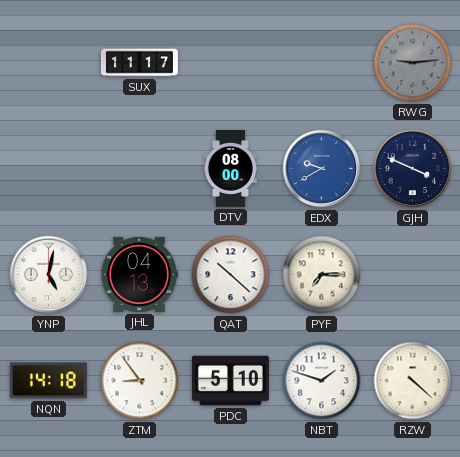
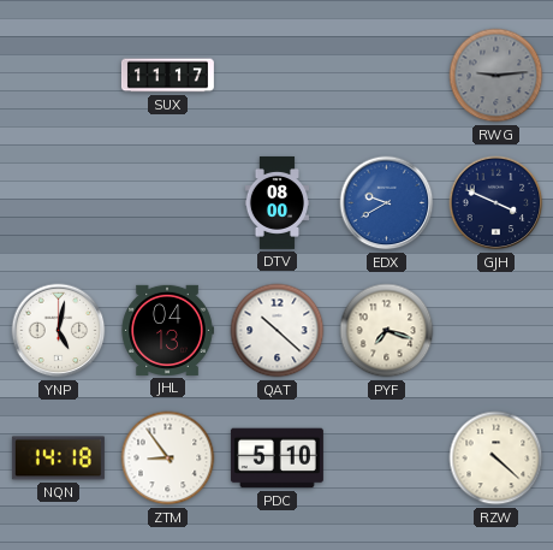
PYF: 7:15 -> 7:18 (387, 331)
NBT: 1:48 -> none (322, 381)
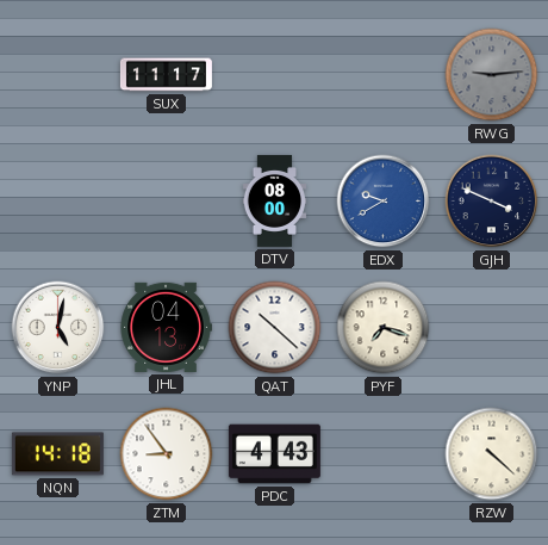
PDC: 5:10 -> 4:43 (274, 454)
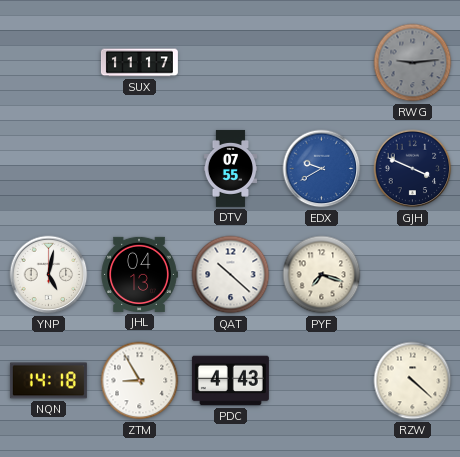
DTV: 08:00 -> 07:55 (231, 168)
ZTM: 8:54 -> 8:55 (140, 381)
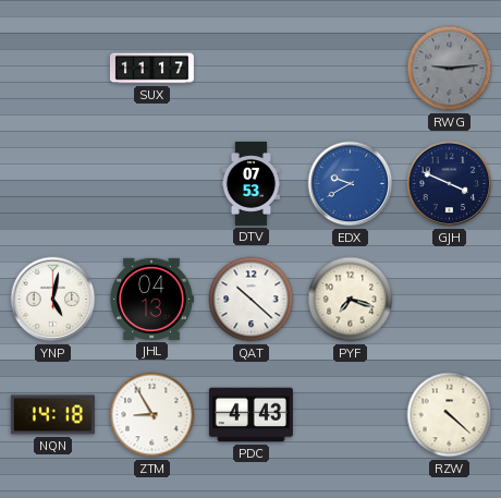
DTV: 07:55 -> 07:53 (252, 183)
